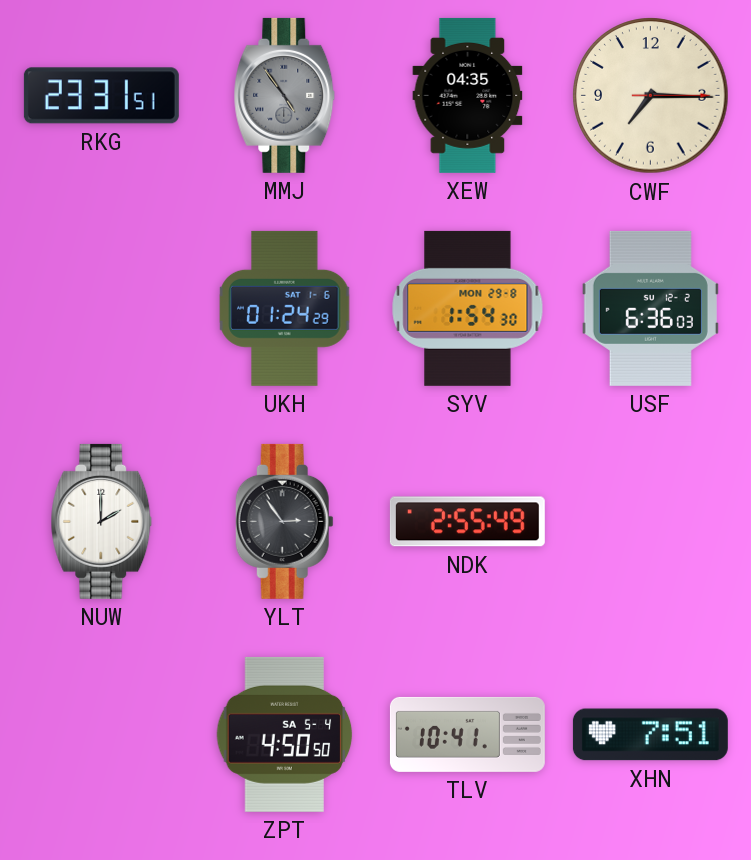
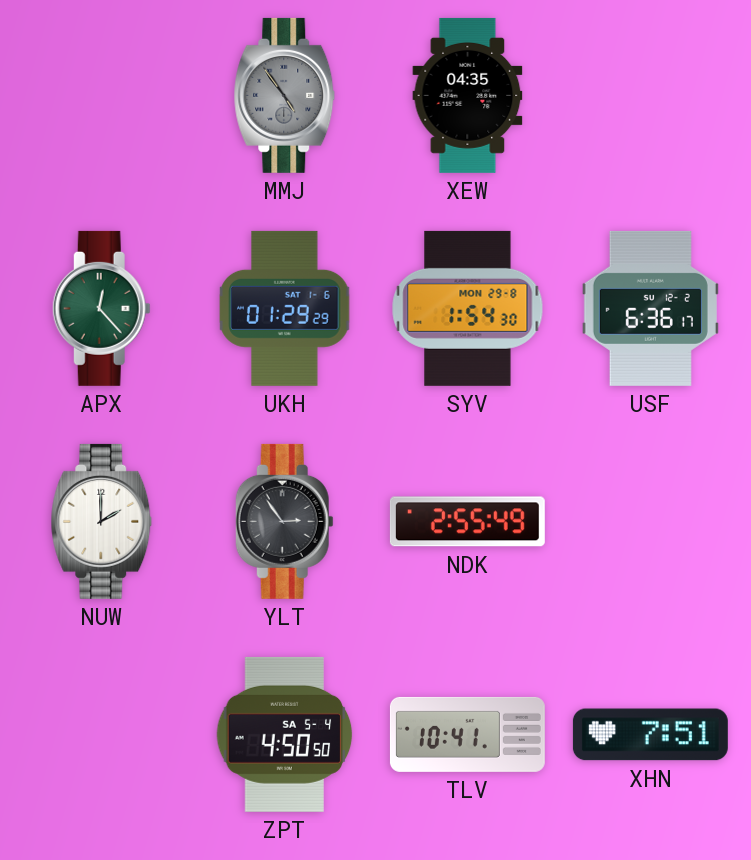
RKG: 23:31 -> none (101, 96)
CWF: 7:15 -> none (651, 96)
APX: none -> 12:23 (101, 308)
UKH: 01:24 -> 01:29 (285, 308)
USF: 6:36:03 -> 6:36:17 (650, 308)
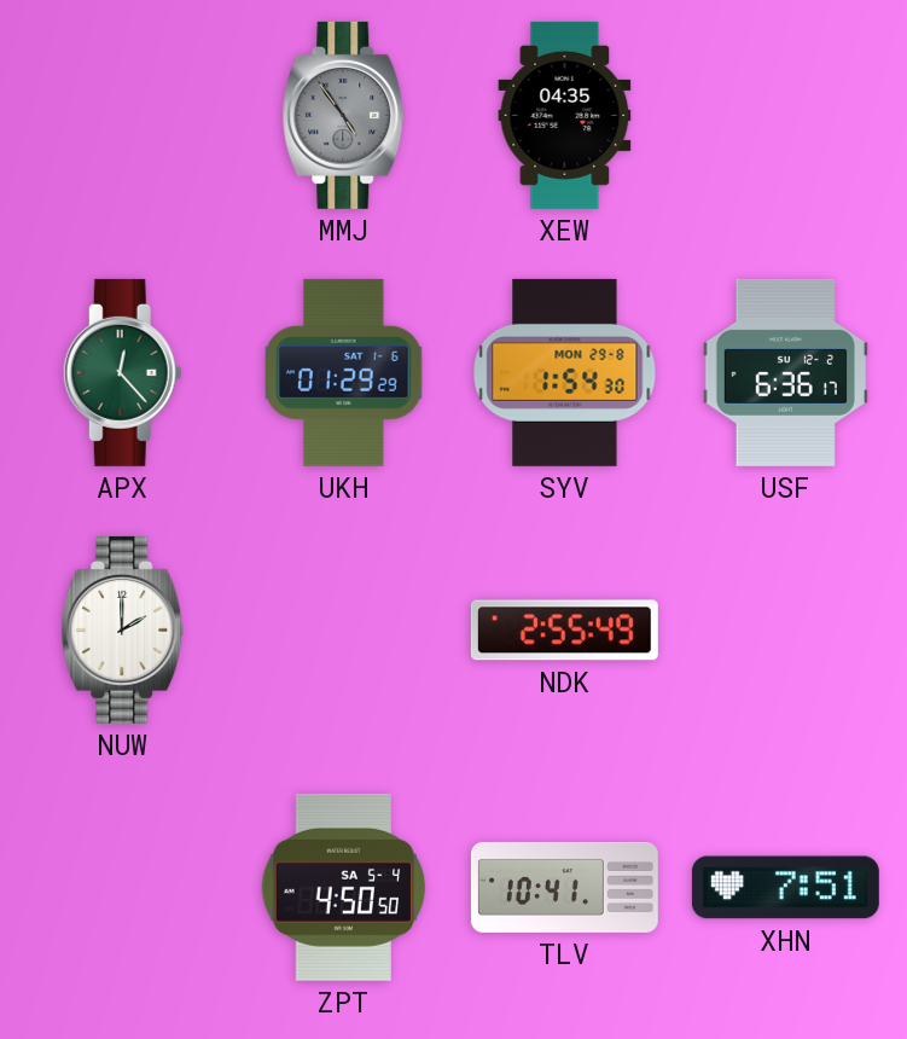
YLT: 2:54 -> none (284, 521)
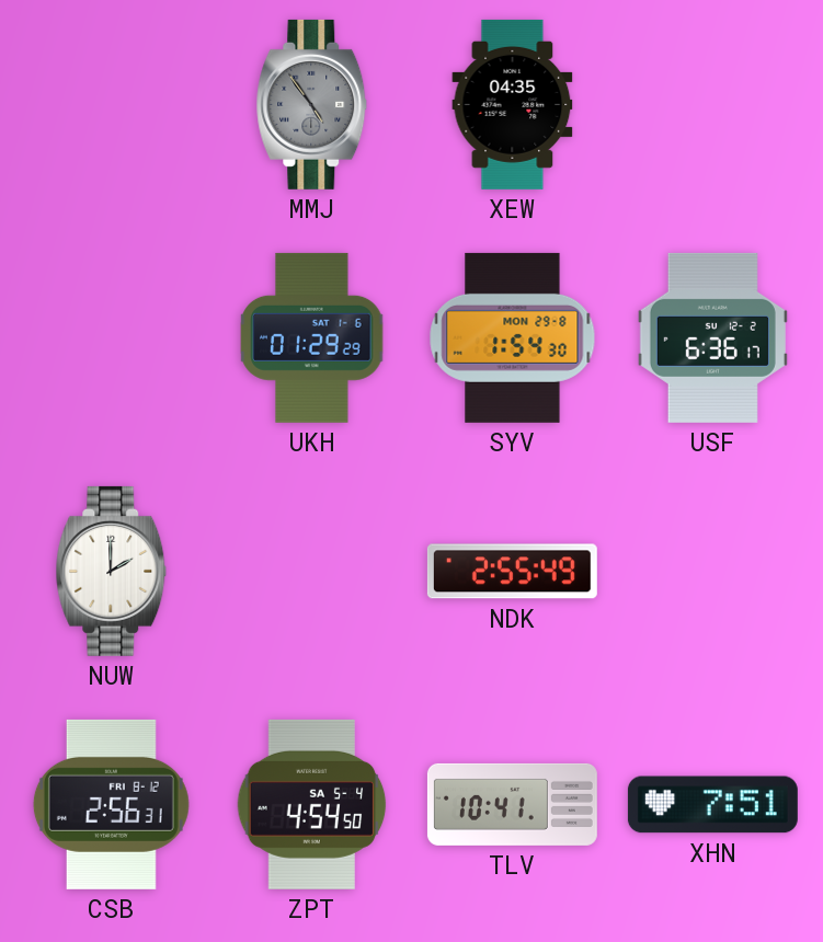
APX: 12:23 -> none (122, 372)
CSB: none -> 2:56 (111, 804)
ZPT: 4:50 -> 4:54 (312, 804)
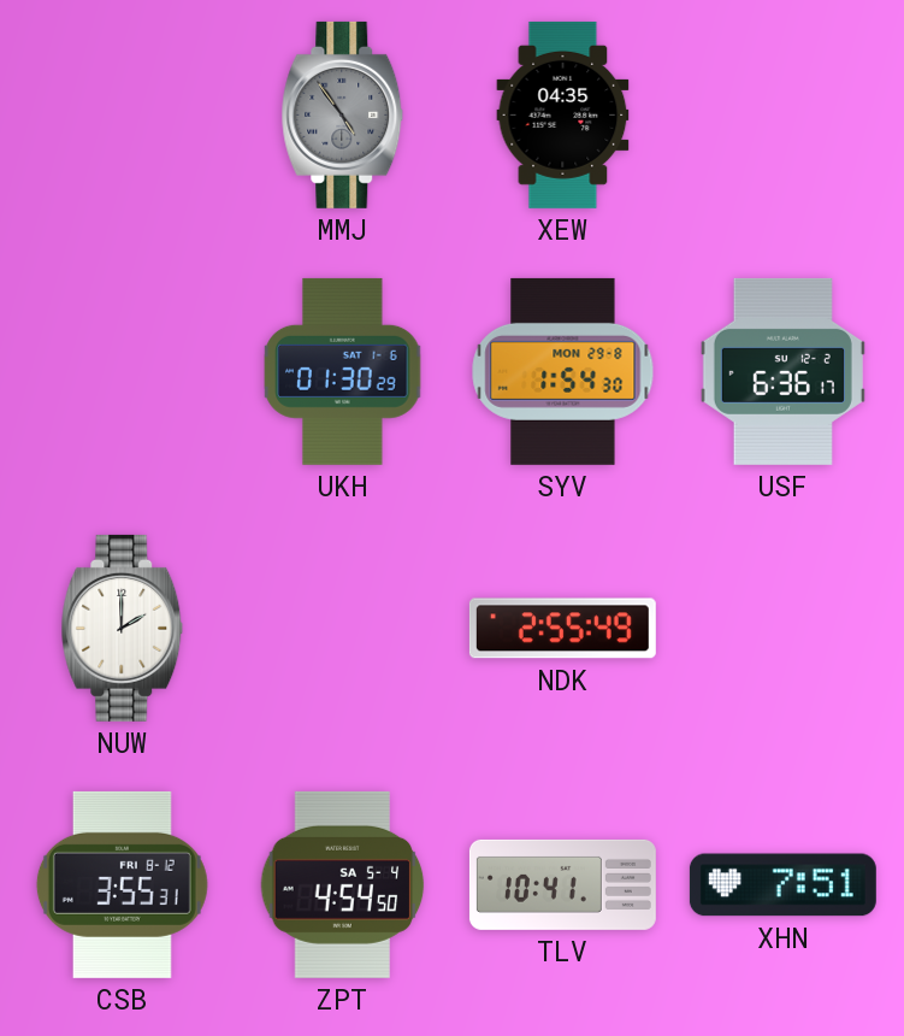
UKH: 01:29 -> 01:30 (343, 371)
CSB: 2:56 -> 3:55 (122, 884)
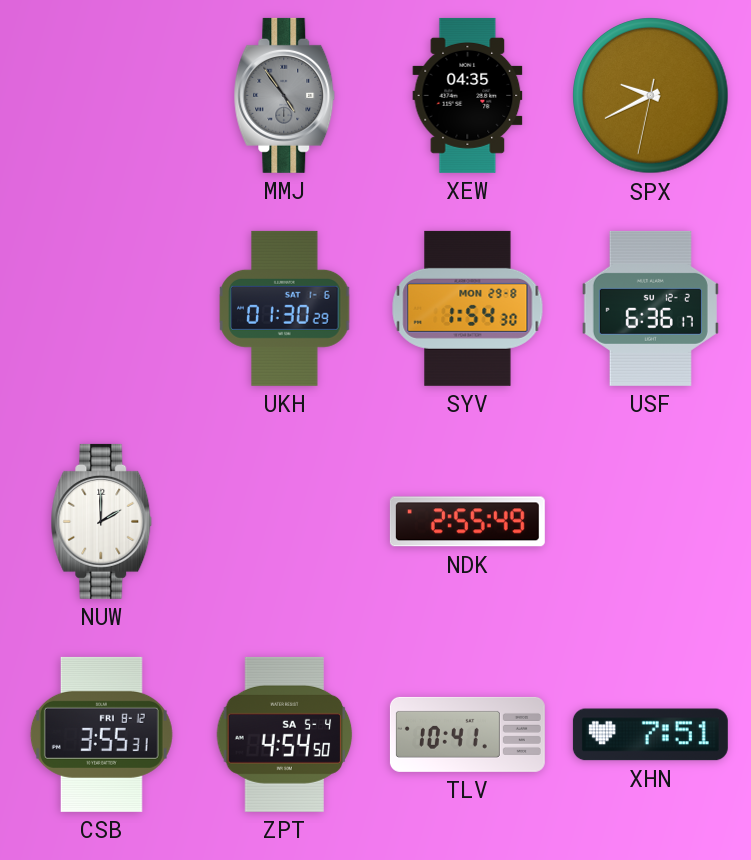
SPX: none -> 9:40 (651, 96)
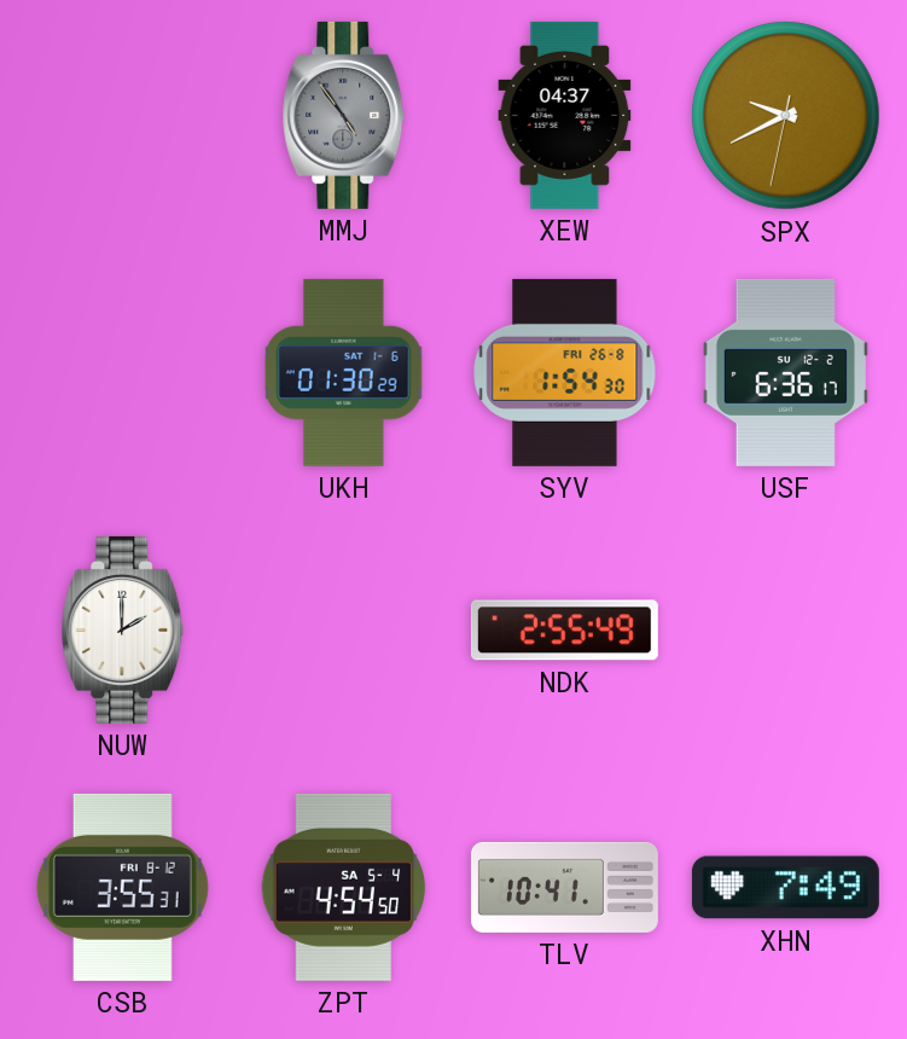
XEW: 04:35 -> 04:37 (565, 115)
SYV date: MON 29-8 -> FRI 26-8 (565, 372)
XHN: 7:51 -> 7:49 (785, 888)
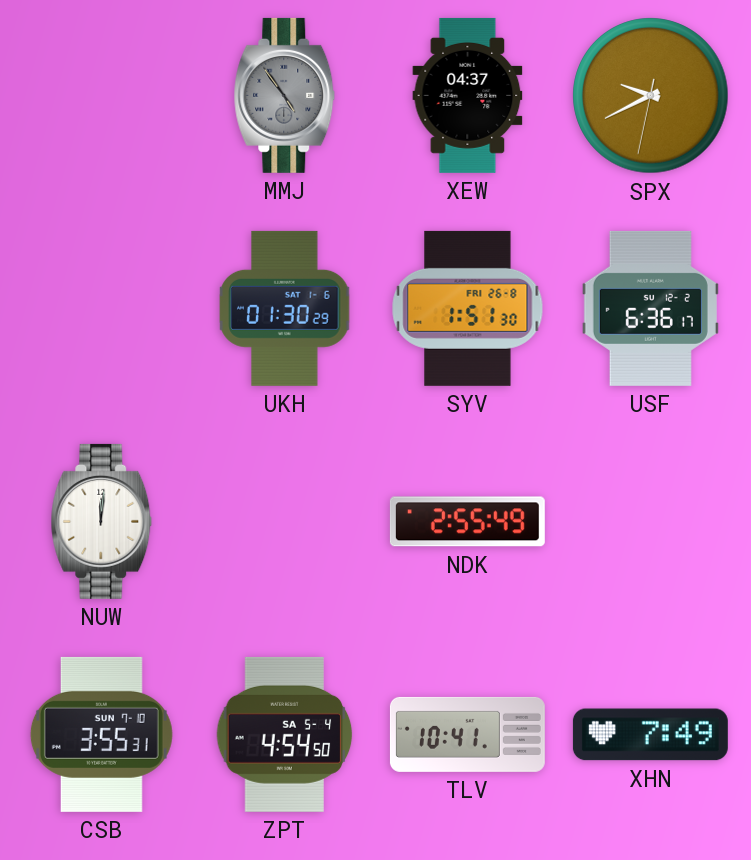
SYV: 1:54 -> 1:51 (468, 308)
NUW: 2:00 -> 12:01 (102, 521)
CSB date: FRI 8-12 -> SUN 7-10 (101, 734)
